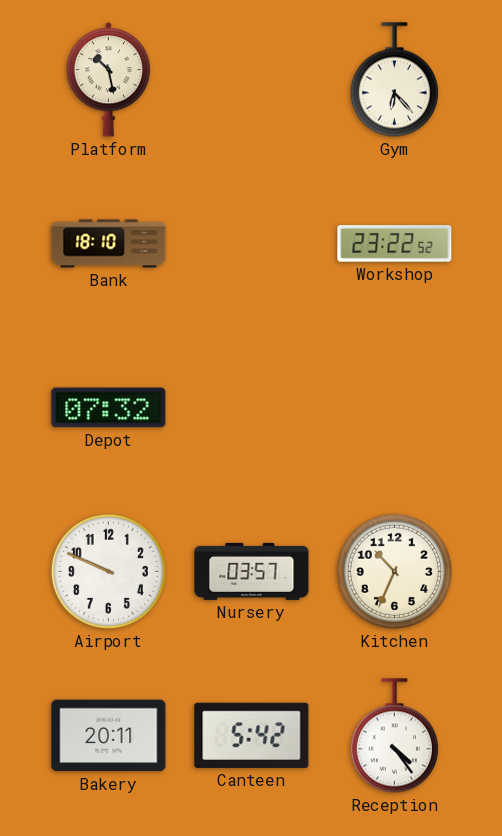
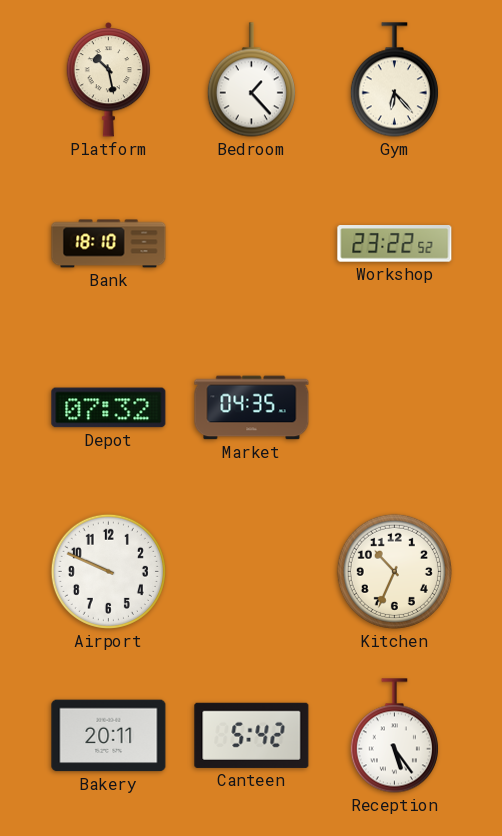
Bedroom: none -> 1:23 (251, 80)
Market: none -> 04:35 (252, 408)
Nursery: 03:57 -> none (252, 571)
Reception: 4:24 -> 5:24 (394, 736)
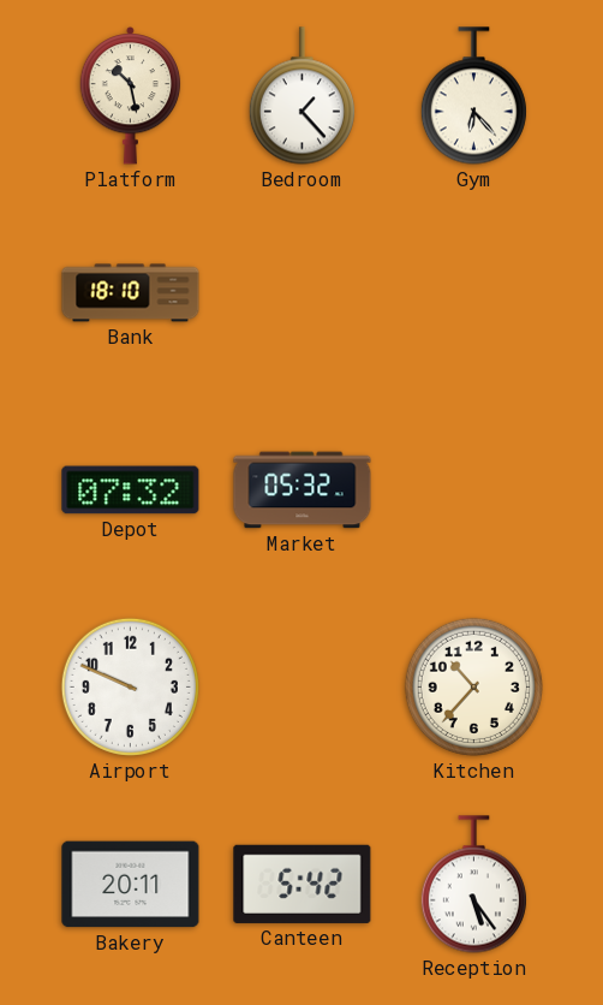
Workshop: 23:22 -> none (395, 244)
Market: 04:35 -> 05:32 (303, 490)
Kitchen: 10:34 -> 10:37 (473, 686)
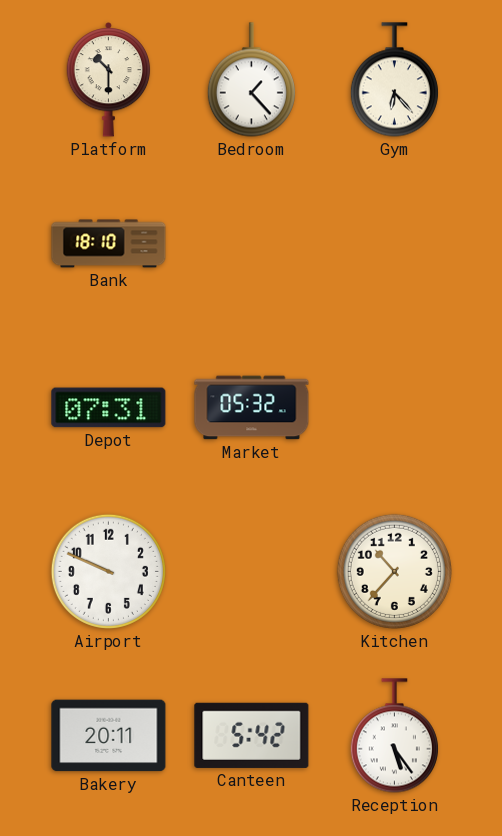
Platform: 10:28 -> 10:30 (109, 80)
Depot: 07:32 -> 07:31 (109, 408)
